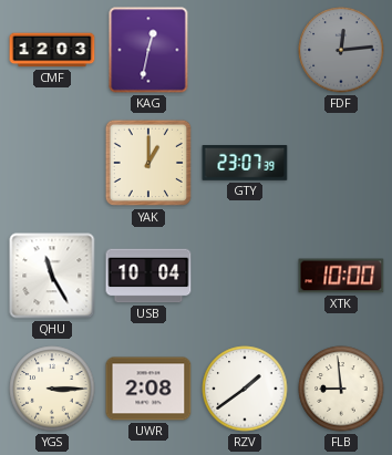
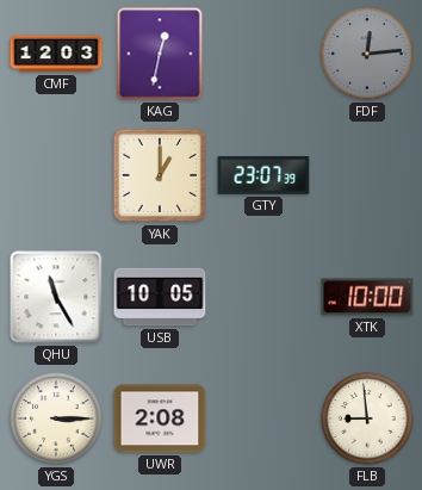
USB: 10:04 -> 10:05 (160, 297)
RZV: 1:39 -> none (245, 389)
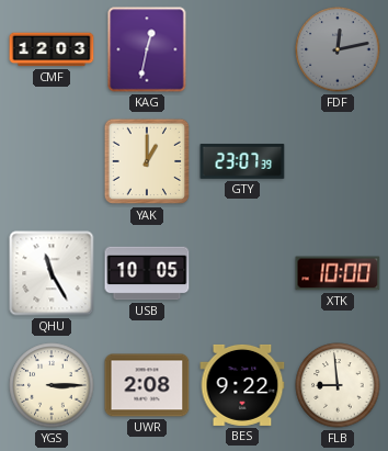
FDF: 12:14 -> 12:13 (338, 49)
BES: none -> 9:22 (242, 385)
